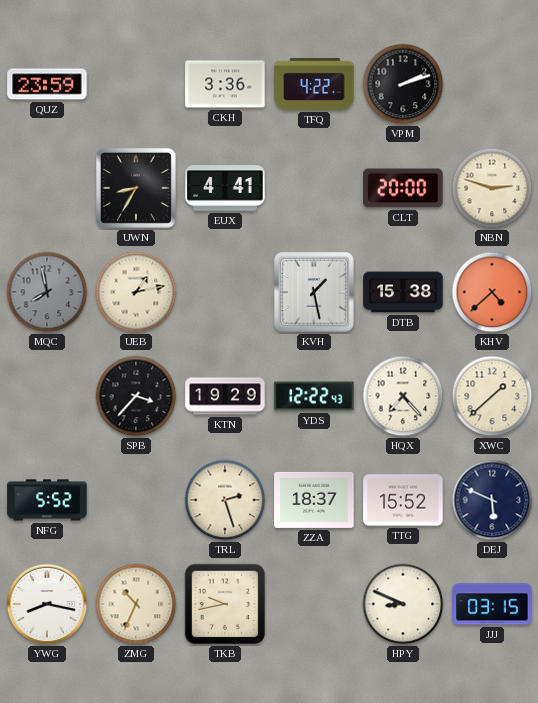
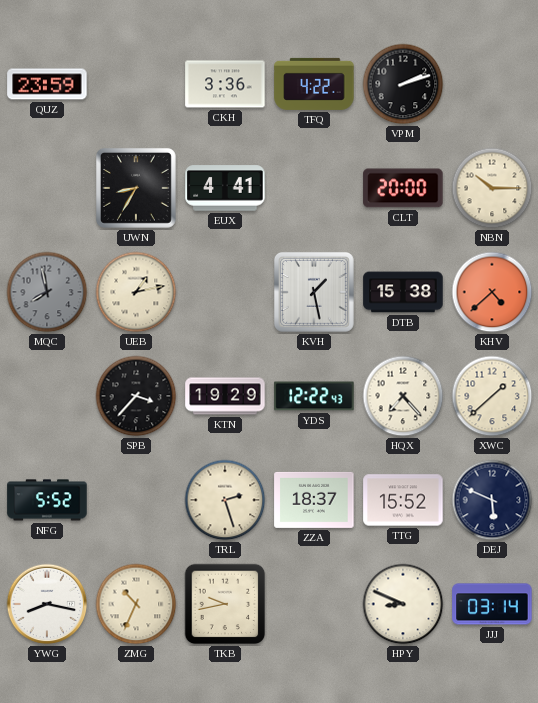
NBN: 2:48 -> 10:15 (492, 188)
JJJ: 03:15 -> 03:14 (492, 604)
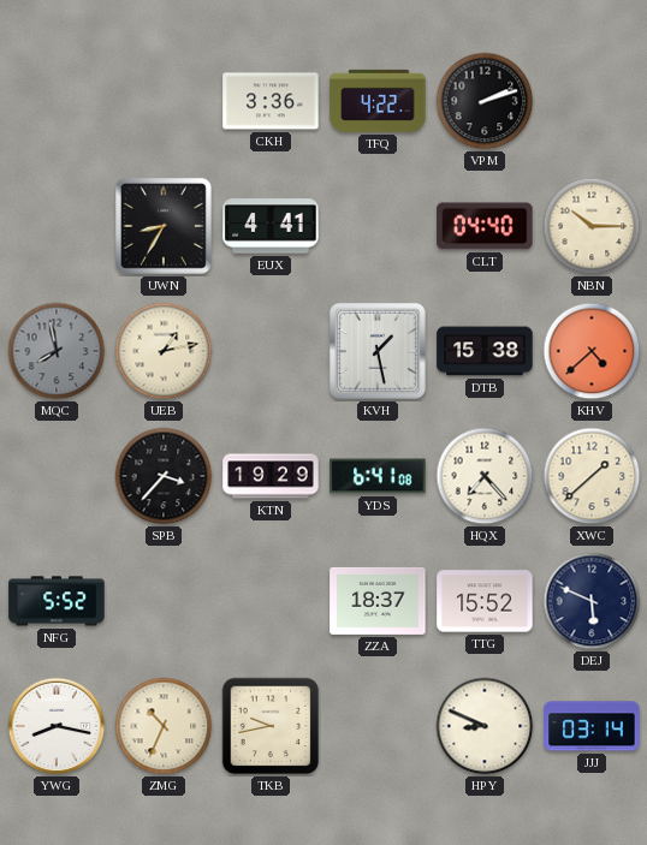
QUZ: 23:59 -> none (47, 84)
CLT: 20:00 -> 04:40 (485, 226)
YDS: 12:22 -> 6:41 (378, 476)
TRL: 2:27 -> none (225, 500)
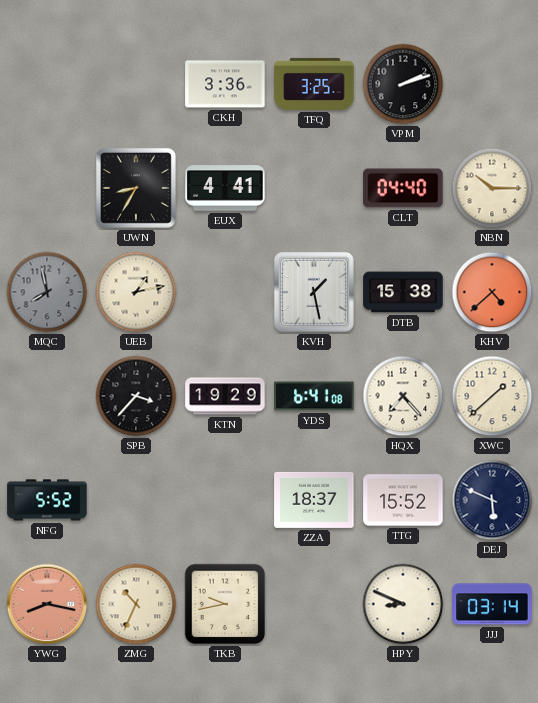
TFQ: 4:22 -> 3:25 (314, 84)
YWG dial: white -> salmon (47, 604)
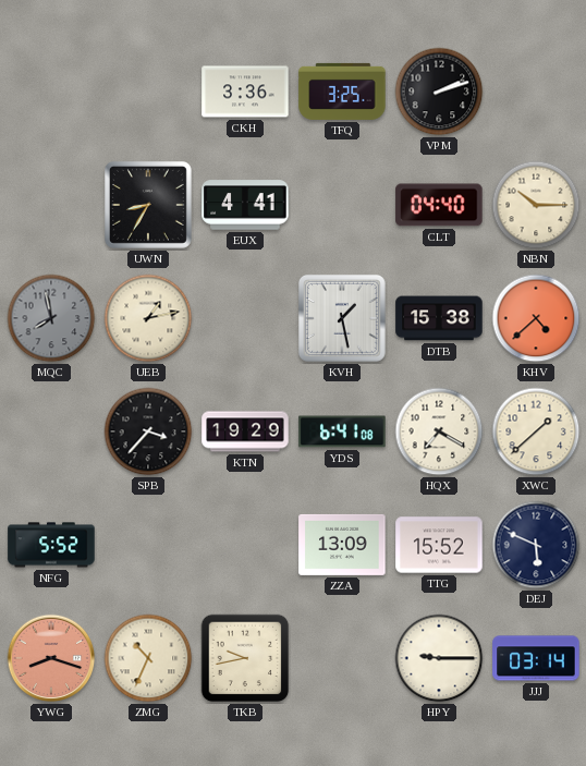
HQX: 7:23 -> 7:20 (439, 431)
ZZA: 18:37 -> 13:09 (342, 545)
YWG: 8:17 -> 8:18 (51, 658)
HPY: 8:49 -> 9:15 (439, 658)
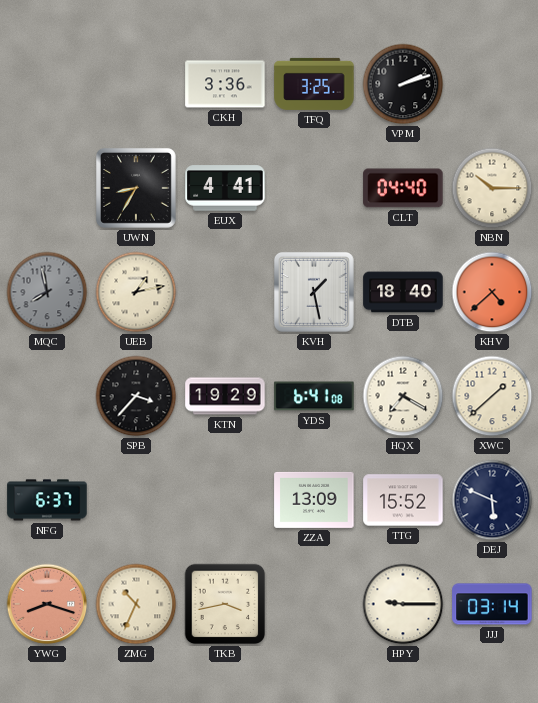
DTB: 15:38 -> 18:40 (403, 292)
NFG: 5:52 -> 6:37 (47, 500)
TKB: 9:43 -> 3:43 (225, 604)
